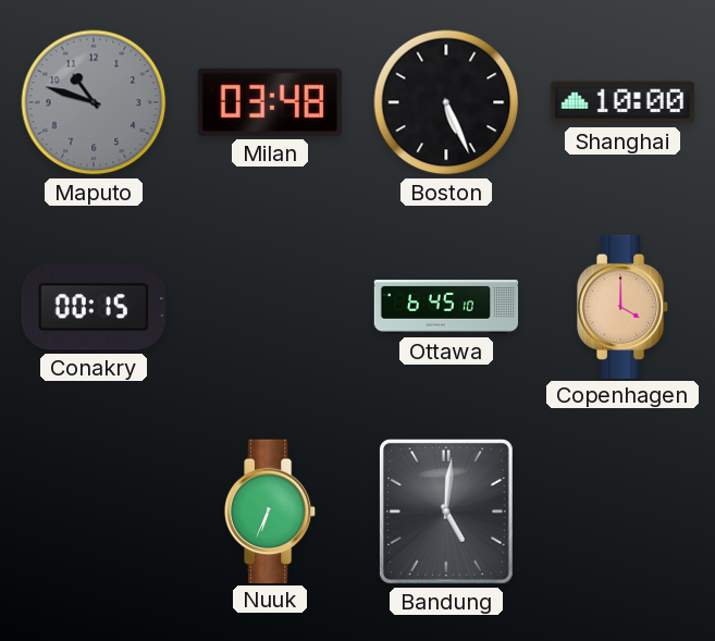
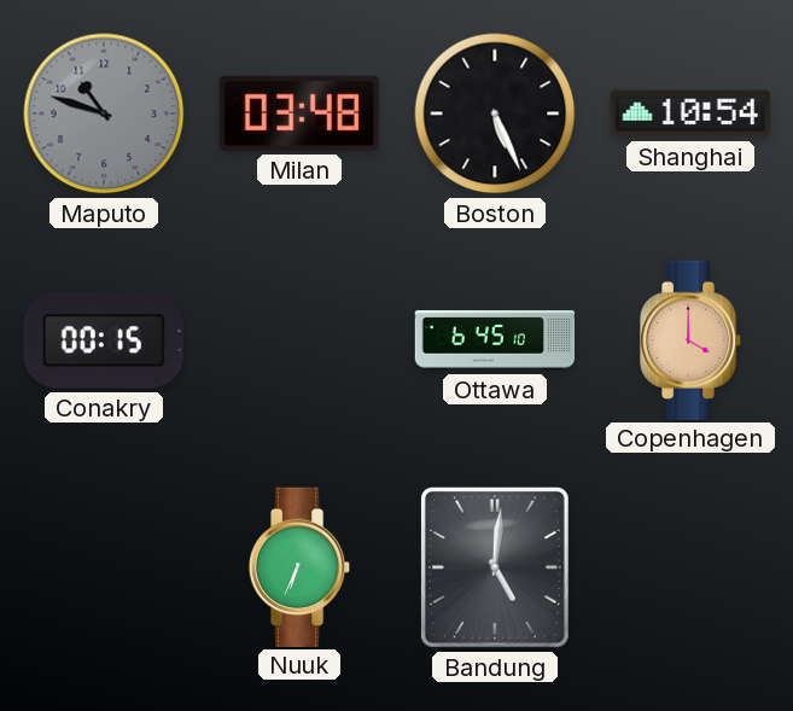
Shanghai: 10:00 -> 10:54 (690, 113)
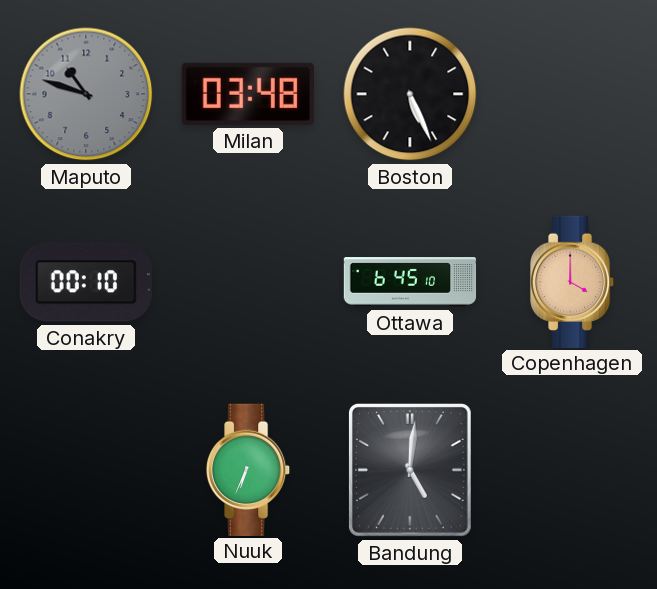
Shanghai: 10:54 -> none (690, 113)
Conakry: 00:15 -> 00:10 (86, 282)
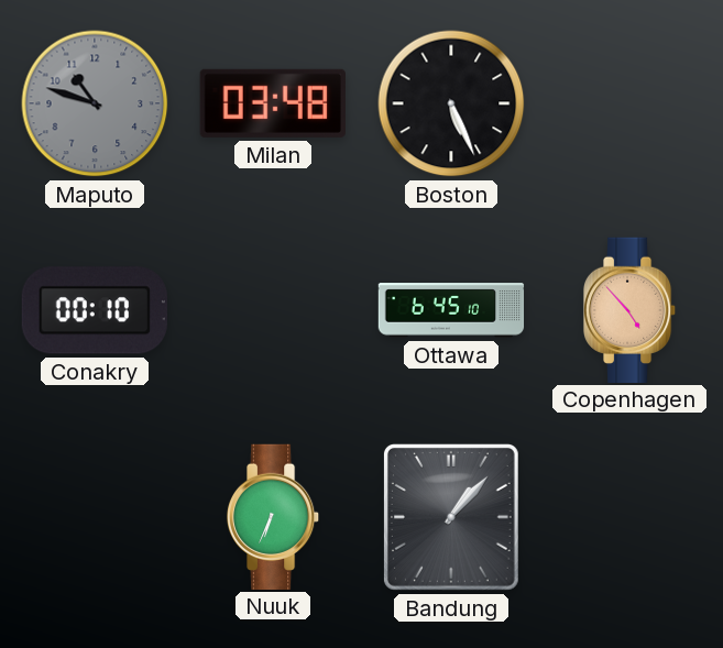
Copenhagen: 4:00 -> 4:53 (629, 309)
Bandung: 5:01 -> 1:07 (451, 517)
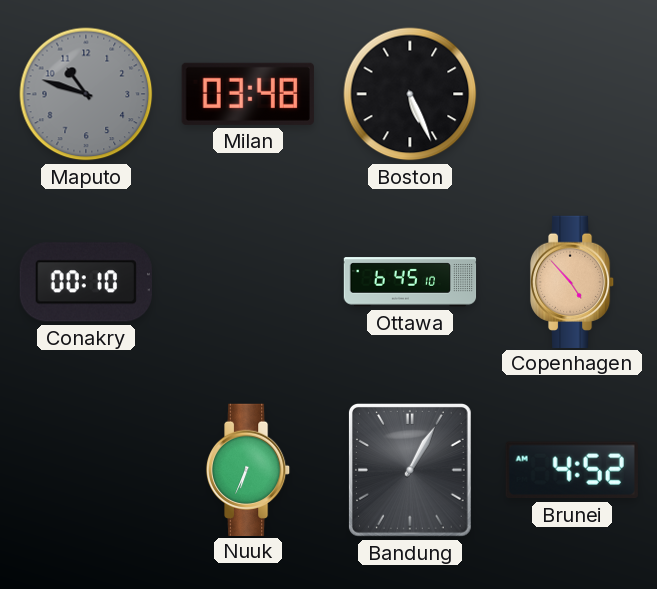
Bandung: 1:07 -> 1:05 (410, 470)
Brunei: none -> 4:52 (572, 470)
